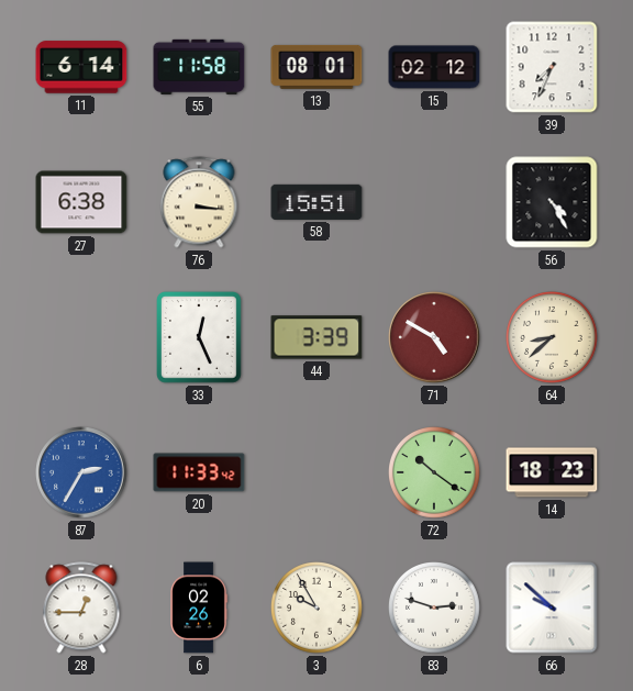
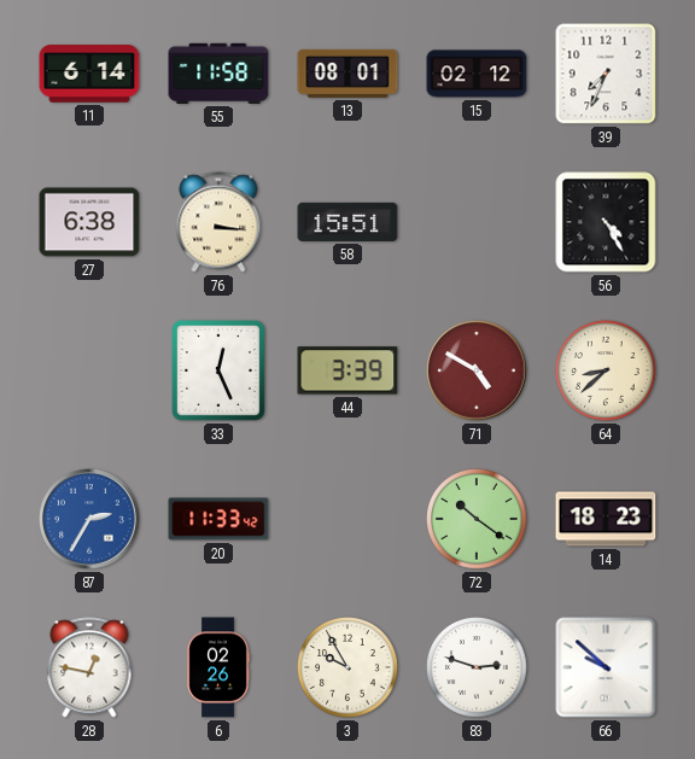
28: 12:45 -> 12:47 (89, 667)
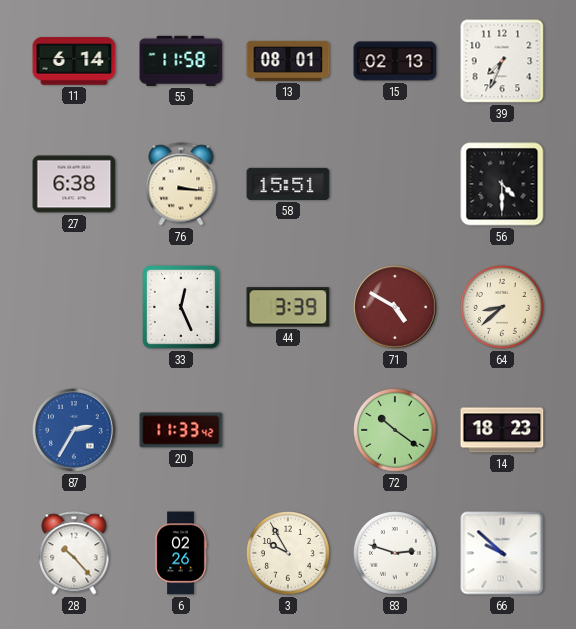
15: 02:12 -> 02:13 (395, 61)
56: 4:25 -> 4:30 (502, 184)
28: 12:47 -> 10:23 (74, 553)
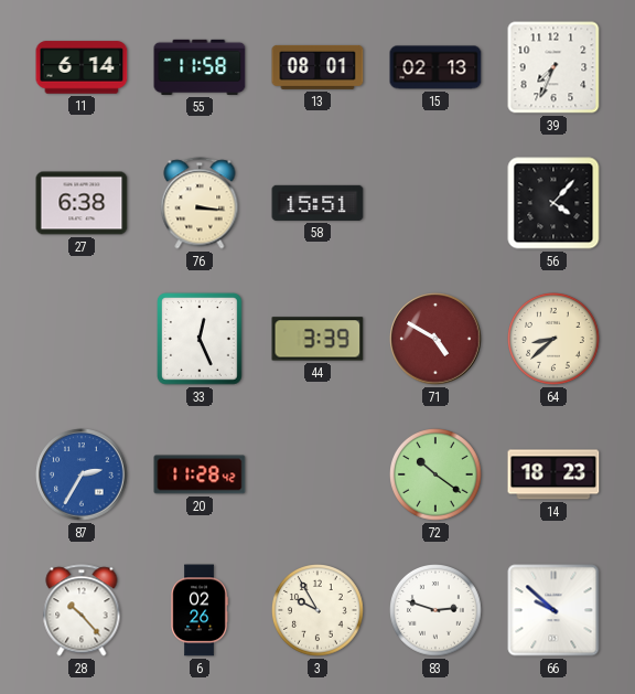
56: 4:30 -> 4:07 (553, 203)
20: 11:33 -> 11:28 (200, 474)
